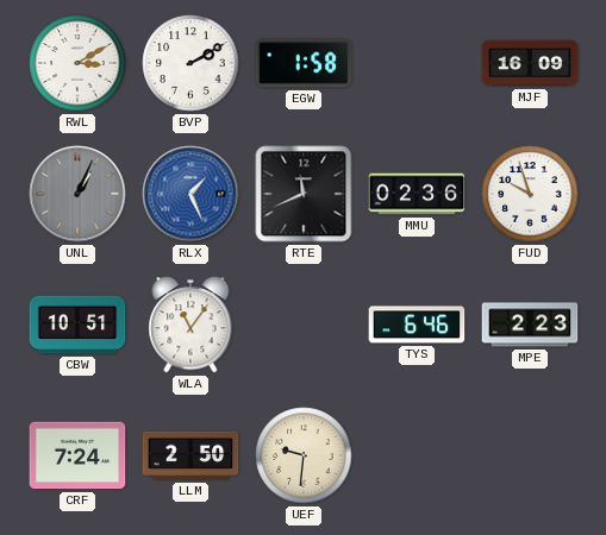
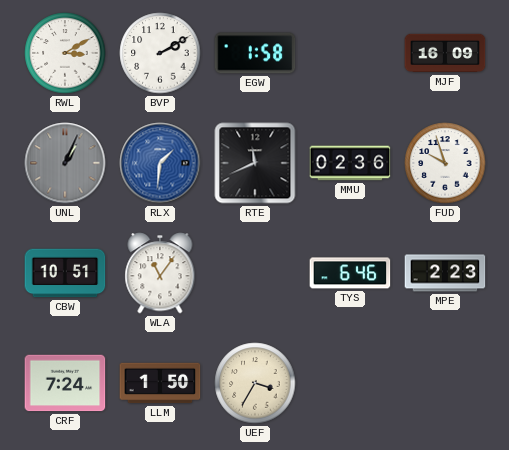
RLX: 1:26 -> 1:31 (160, 163)
LLM: 2:50 -> 1:50 (160, 383)
UEF: 9:31 -> 3:35 (255, 383)
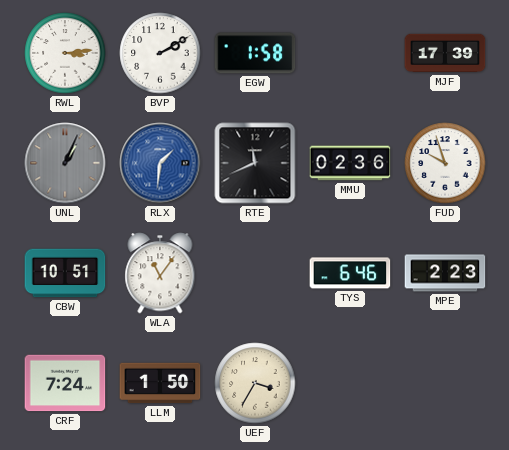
RWL: 3:10 -> 3:14 (65, 53)
MJF: 16:09 -> 17:39 (445, 53)
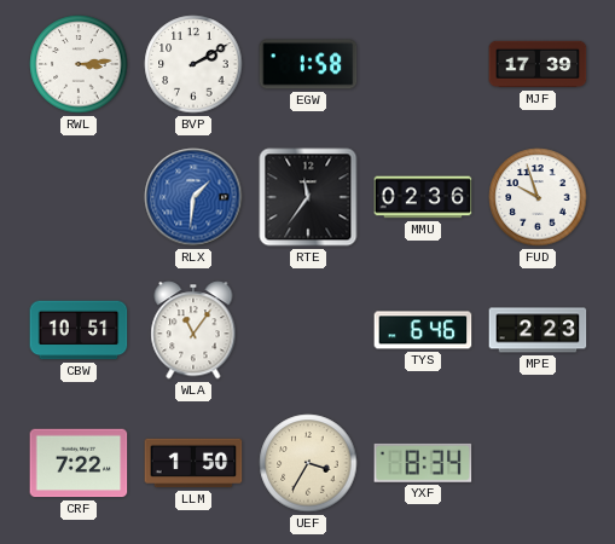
UNL: 1:04 -> none (65, 163)
RTE: 11:41 -> 11:36 (308, 197)
CRF: 7:24 -> 7:22 (79, 463)
YXF: none -> 8:34 (423, 463)
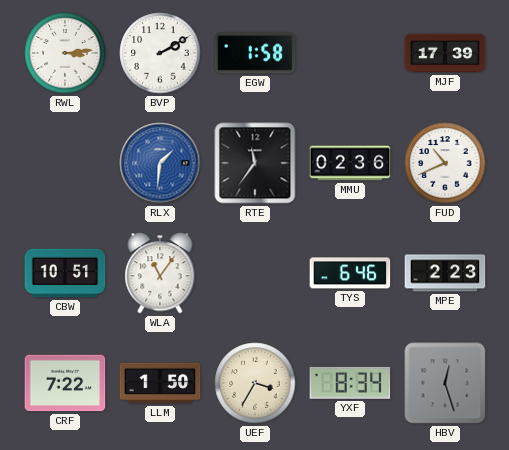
FUD: 9:57 -> 10:41 (445, 163)
HBV: none -> 12:27 (445, 383)
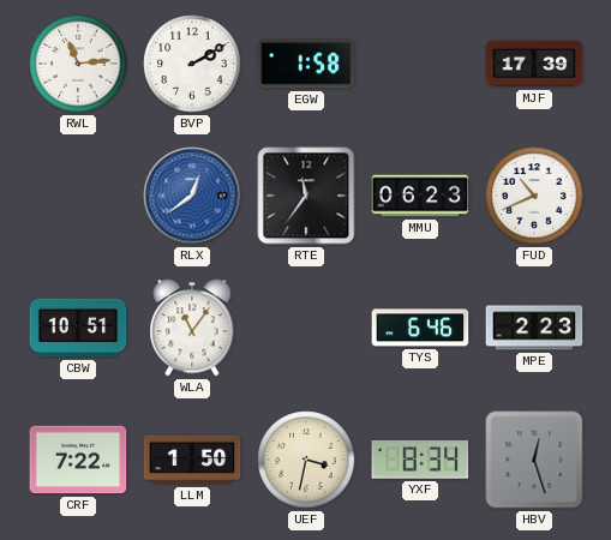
RWL: 3:14 -> 11:14 (78, 64)
RLX: 1:31 -> 12:39 (192, 196)
MMU: 02:36 -> 06:23 (420, 196)
UEF: 3:35 -> 3:32 (306, 460)
